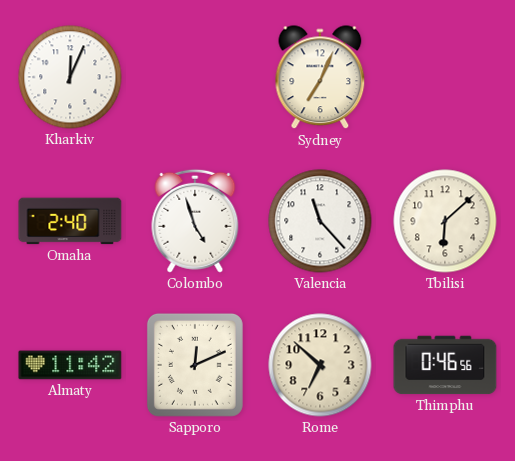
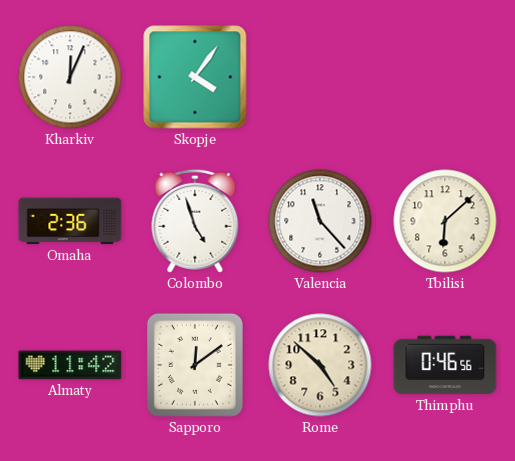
Skopje: none -> 4:06 (195, 77)
Sydney: 7:04 -> none (320, 78)
Omaha: 2:40 -> 2:36 (70, 221)
Sapporo: 12:11 -> 12:09 (195, 365)
Rome: 6:52 -> 4:52 (320, 365)
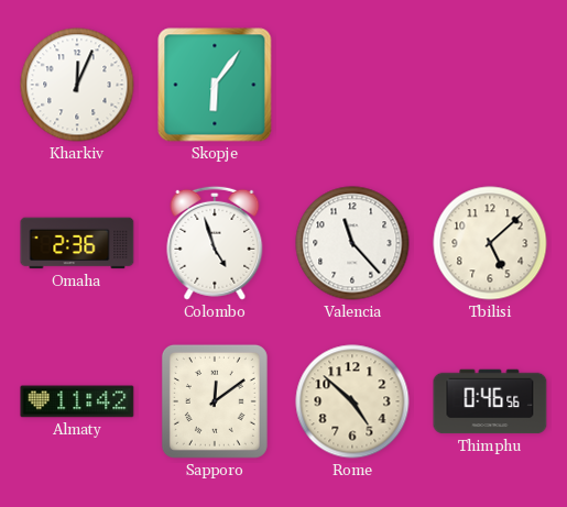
Skopje: 4:06 -> 6:06 (215, 85)
Tbilisi: 6:08 -> 5:08 (490, 243)
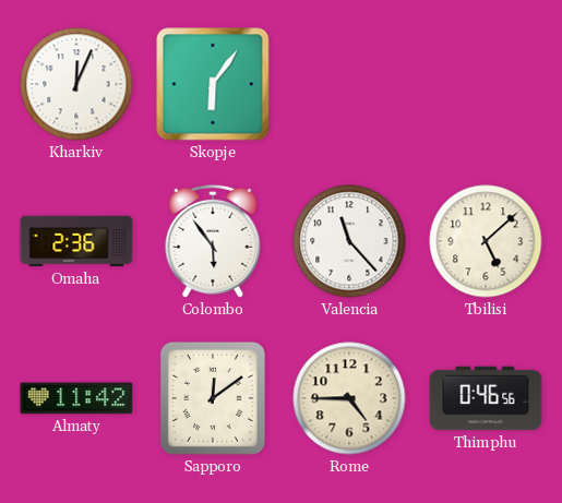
Colombo: 4:57 -> 5:54 (213, 241)
Rome: 4:52 -> 4:45 (349, 398)
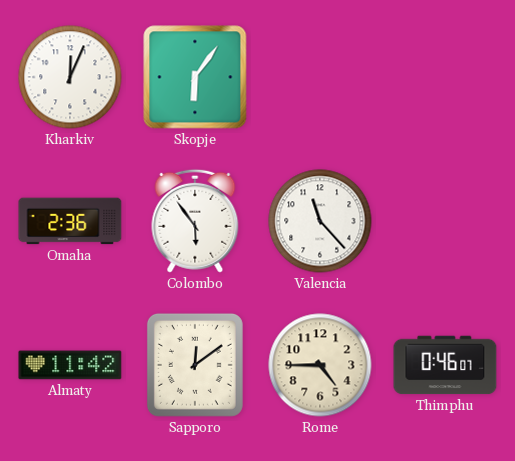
Tbilisi: 5:08 -> none (486, 241)
Thimphu: 0:46:56 -> 0:46:07 (445, 365)
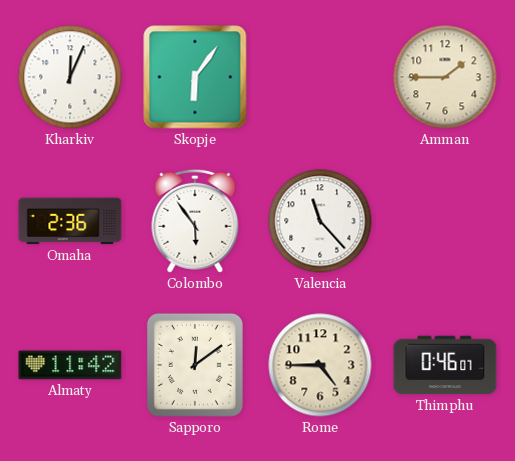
Amman: none -> 1:45 (445, 77)
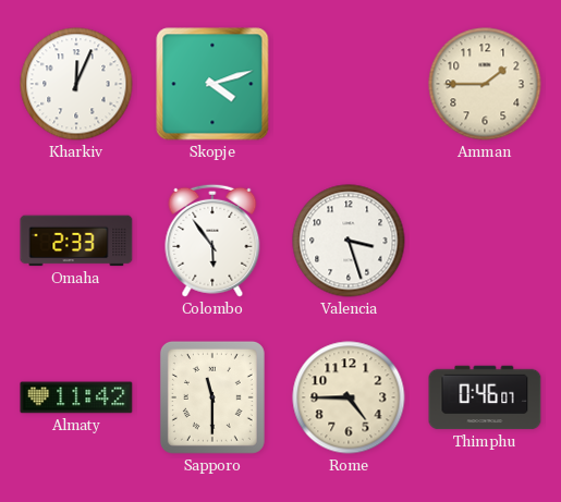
Skopje: 6:06 -> 4:12 (212, 84)
Omaha: 2:36 -> 2:33 (76, 241)
Valencia: 11:23 -> 3:27 (349, 241)
Sapporo: 12:09 -> 11:30 (212, 397)
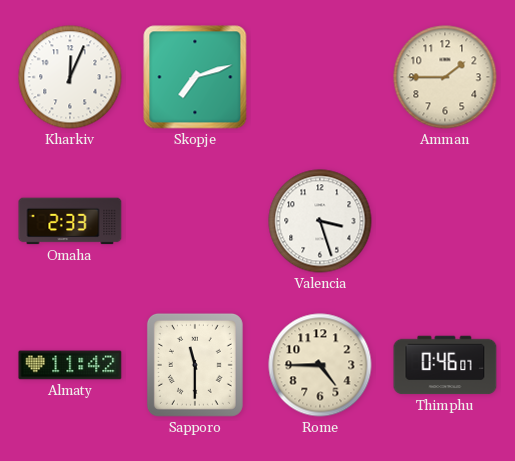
Skopje: 4:12 -> 7:12 (195, 77)
Colombo: 5:54 -> none (212, 241)
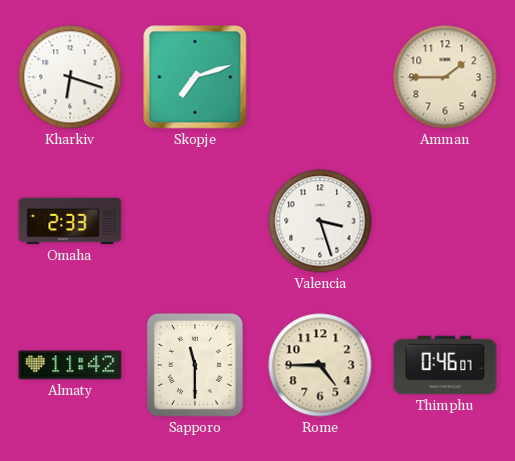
Kharkiv: 12:04 -> 6:18 (70, 77)
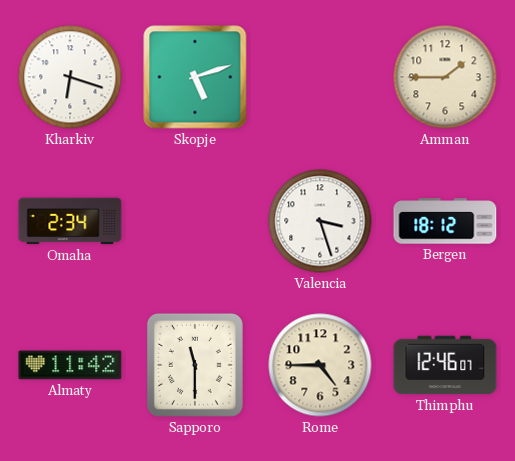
Skopje: 7:12 -> 5:12 (195, 77)
Omaha: 2:33 -> 2:34 (70, 221)
Bergen: none -> 18:12 (445, 221)
Thimphu: 0:46 -> 12:46 (445, 365)
